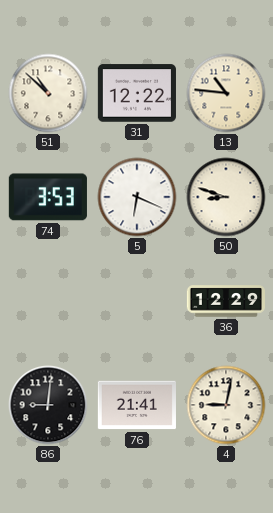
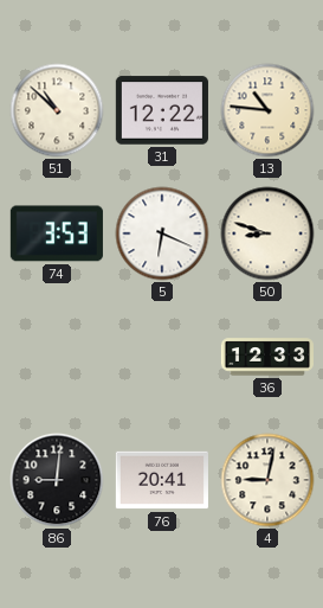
36: 12:29 -> 12:33 (266, 357)
76: 21:41 -> 20:41 (162, 480)
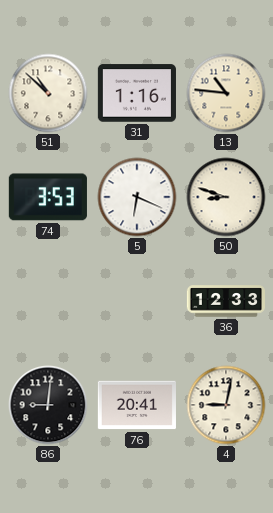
31: 12:22 -> 1:16 (137, 93)
